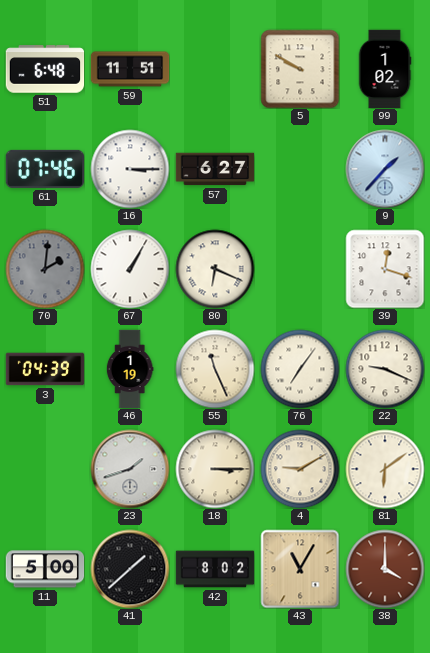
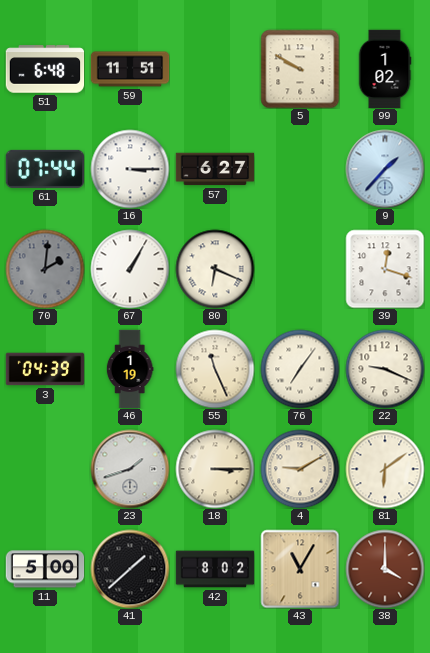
61: 07:46 -> 07:44 (44, 169)
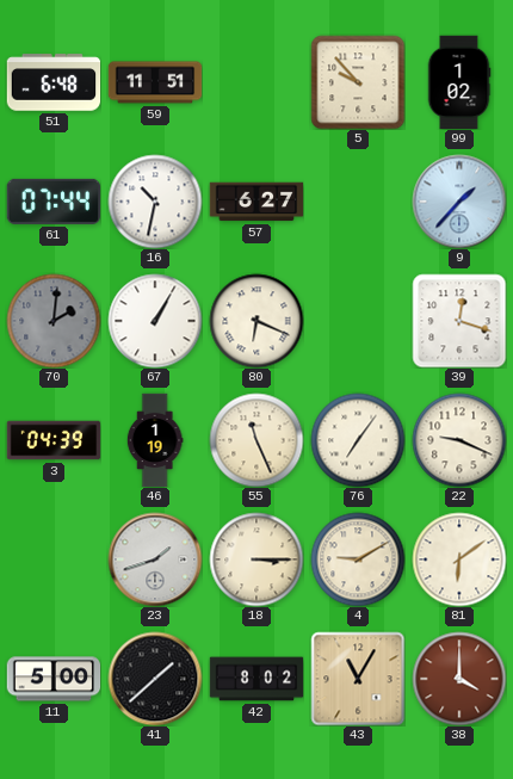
5: 9:50 -> 9:53 (358, 82)
16: 3:15 -> 10:32 (155, 202)
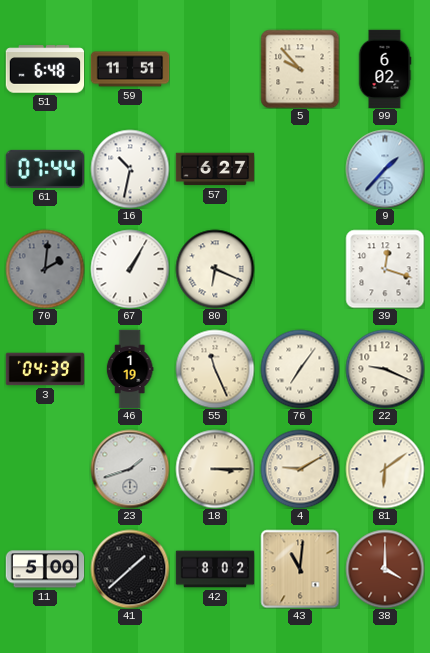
99: 1:02 -> 6:02 (385, 69)
43: 11:05 -> 11:01 (300, 569)
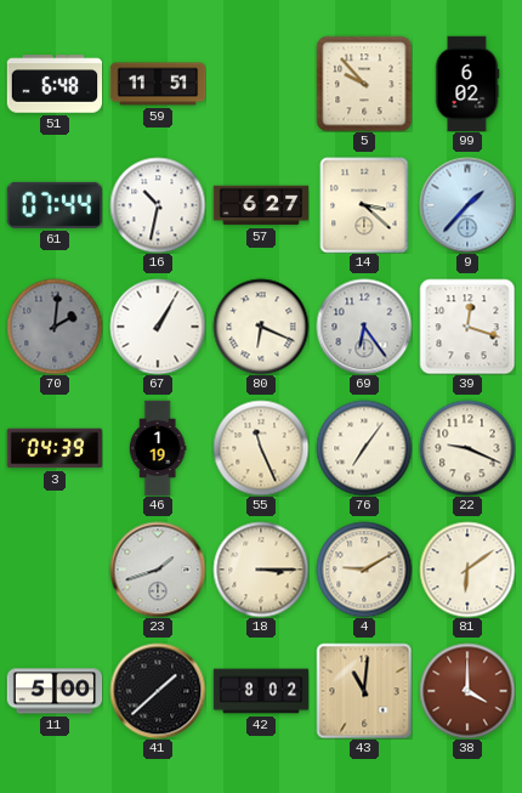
14: none -> 3:22 (364, 205)
69: none -> 6:24 (364, 327)
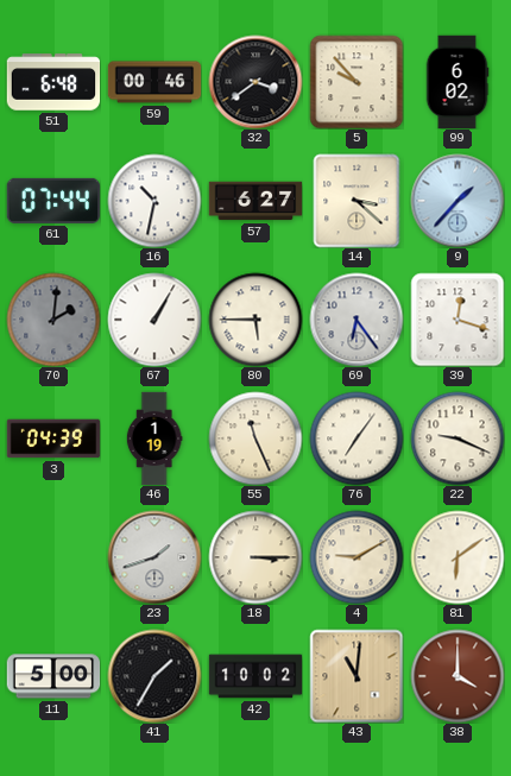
59: 11:51 -> 00:46 (154, 82)
32: none -> 3:39 (255, 82)
80: 6:19 -> 5:45 (255, 320)
41: 1:38 -> 1:35 (154, 676)
42: 8:02 -> 10:02 (255, 676)
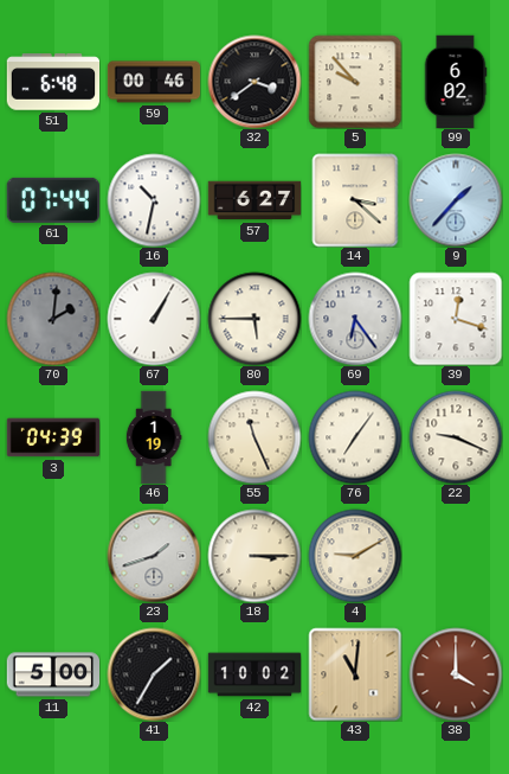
81: 6:09 -> none (458, 557)
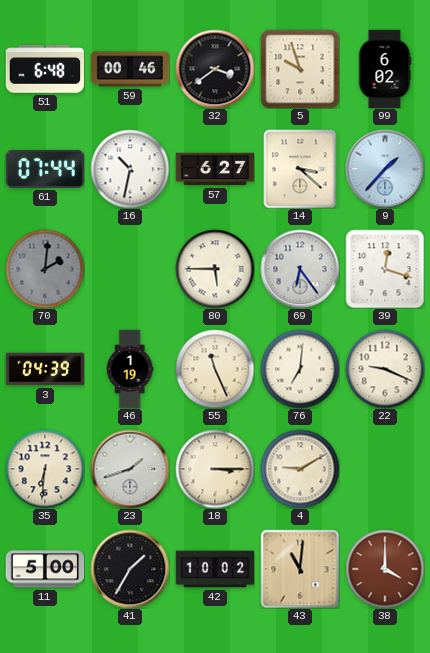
5: 9:53 -> 9:57 (300, 69)
67: 1:05 -> none (154, 319)
76: 7:06 -> 7:01 (300, 369)
35: none -> 6:31 (45, 469)
